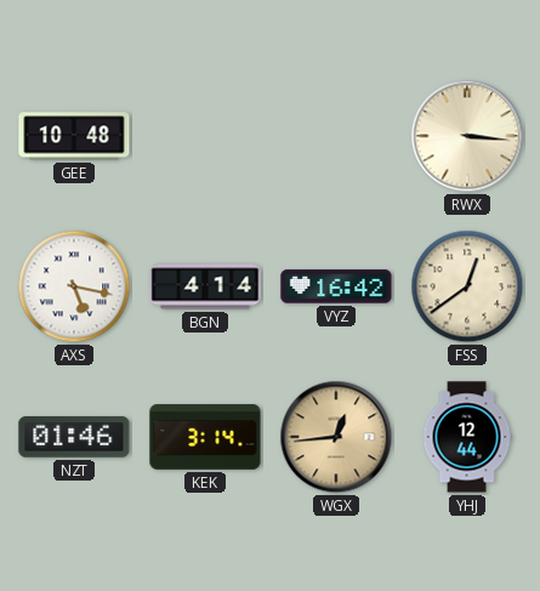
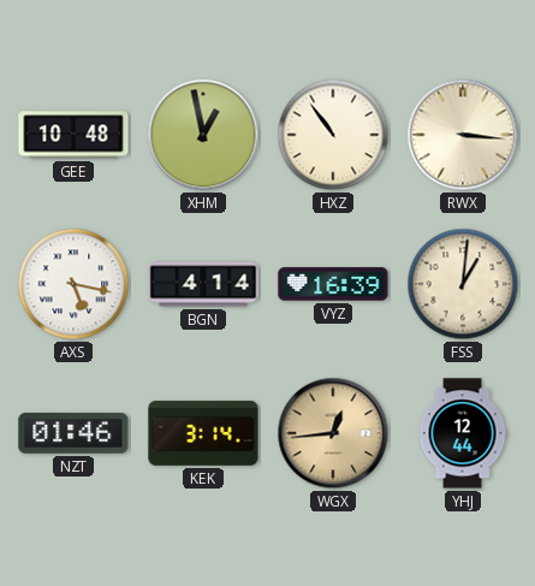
XHM: none -> 12:58 (203, 135)
HXZ: none -> 10:54 (333, 135)
VYZ: 16:42 -> 16:39 (333, 284)
FSS: 12:39 -> 1:01 (463, 284)
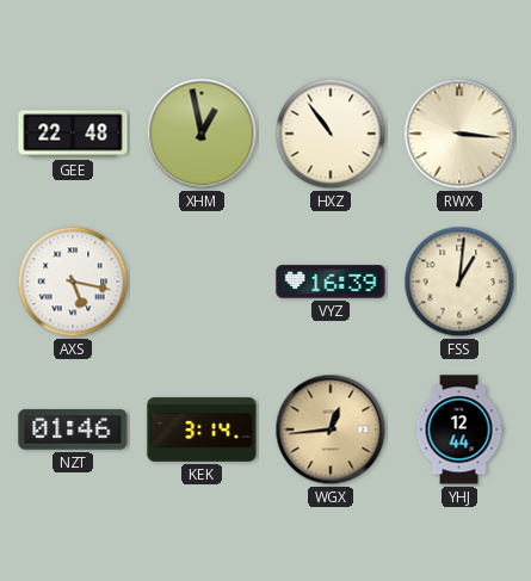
GEE: 10:48 -> 22:48 (73, 134)
BGN: 4:14 -> none (203, 284)
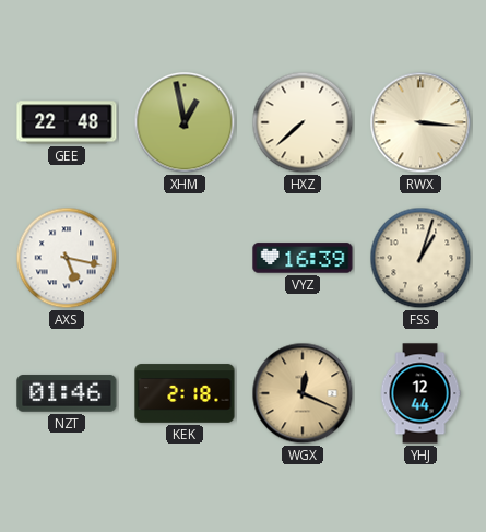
HXZ: 10:54 -> 7:38 (303, 122)
FSS: 1:01 -> 1:03 (420, 258)
KEK: 3:14 -> 2:18 (185, 393)
WGX: 12:44 -> 12:19 (303, 393)
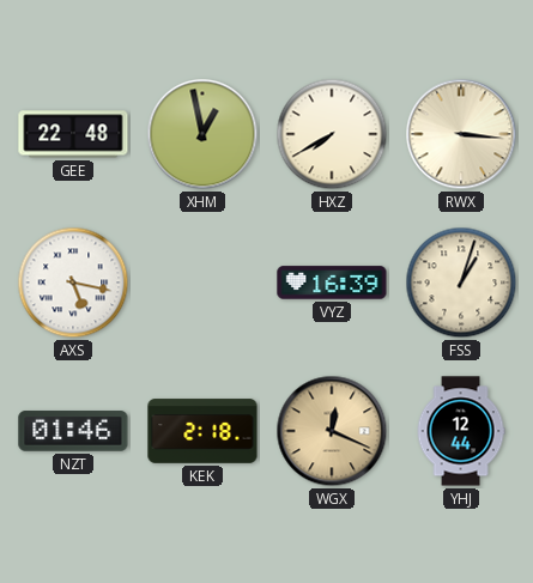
HXZ: 7:38 -> 7:40 (332, 134)
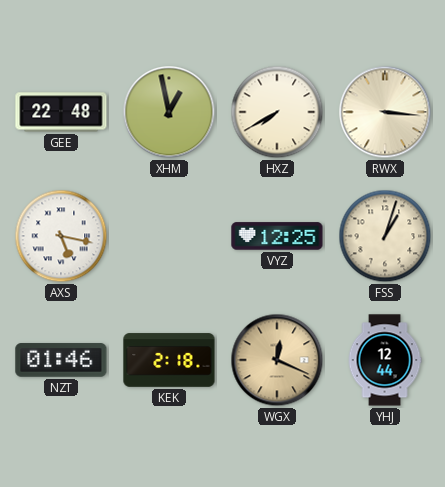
VYZ: 16:39 -> 12:25 (277, 236)
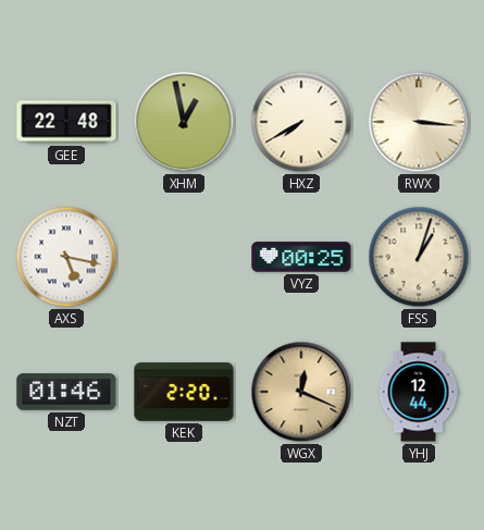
VYZ: 12:25 -> 00:25 (301, 257)
KEK: 2:18 -> 2:20 (184, 392)
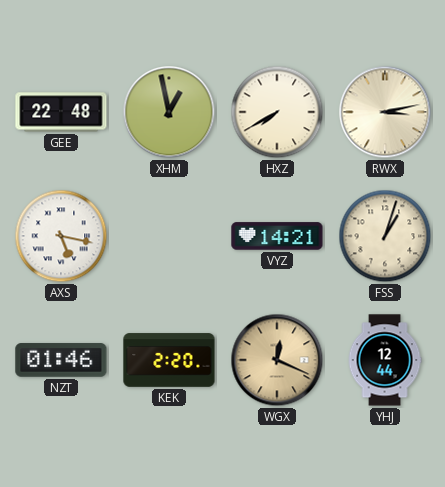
RWX: 3:16 -> 3:13 (385, 112)
VYZ: 00:25 -> 14:21 (277, 236)
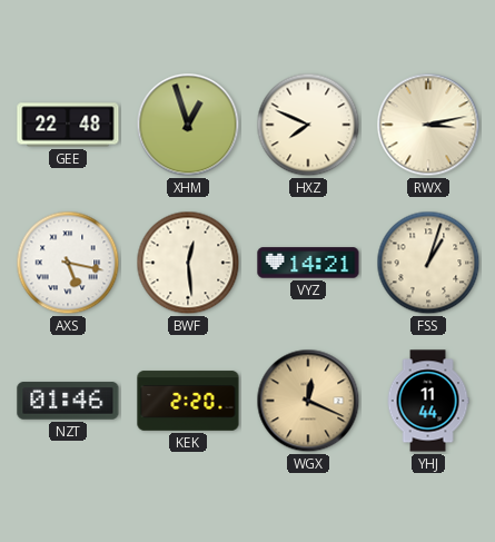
XHM: 12:58 -> 12:57 (188, 125)
HXZ: 7:40 -> 7:49 (308, 125)
BWF: none -> 12:29 (188, 263)
YHJ: 12:44 -> 11:44 (428, 401)
